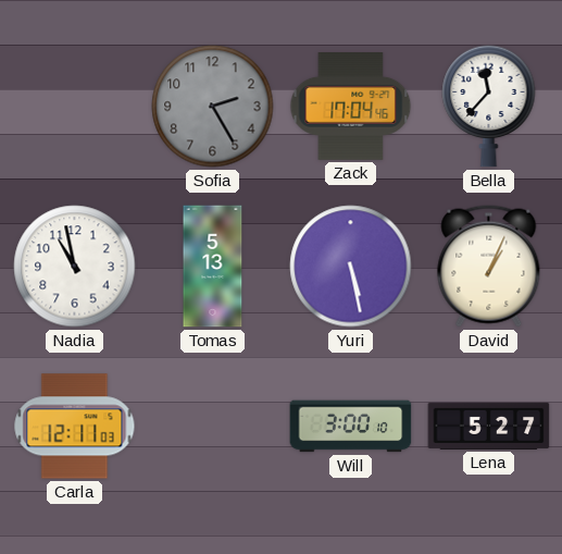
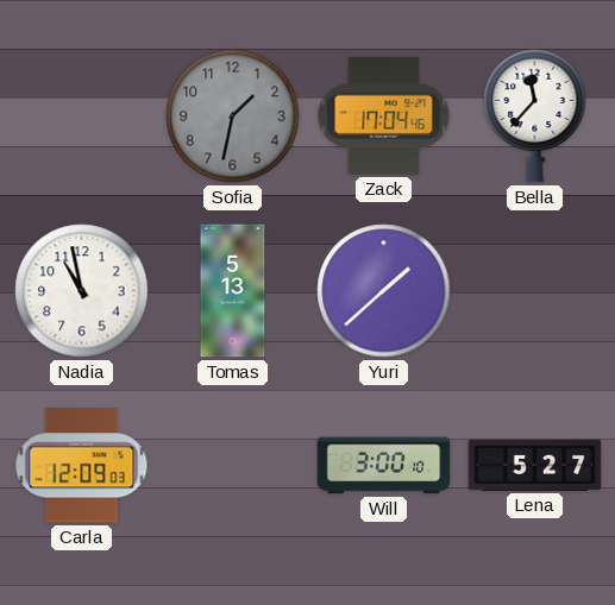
Sofia: 2:25 -> 1:32 (233, 116)
Yuri: 5:28 -> 1:38 (384, 291)
David: 1:04 -> none (489, 267)
Carla: 12:11 -> 12:09 (82, 466)
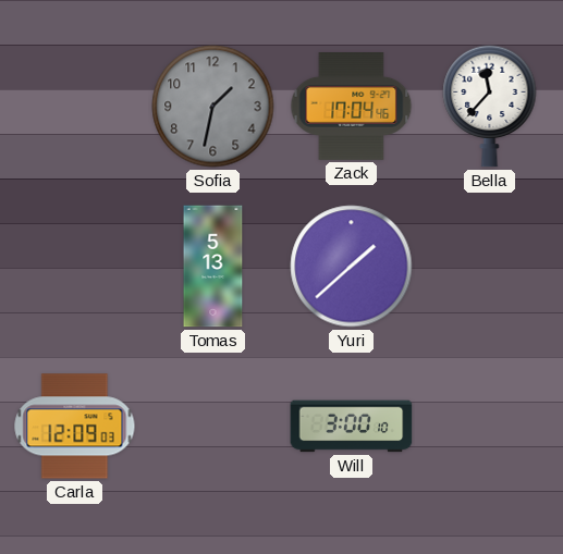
Nadia: 10:58 -> none (82, 291)
Lena: 5:27 -> none (535, 465)
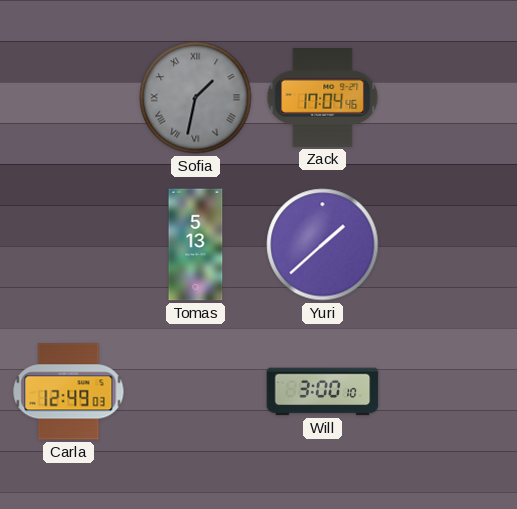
Sofia numerals: Arabic -> Roman (196, 98)
Bella: 11:37 -> none (490, 106)
Carla: 12:09 -> 12:49 (69, 392)
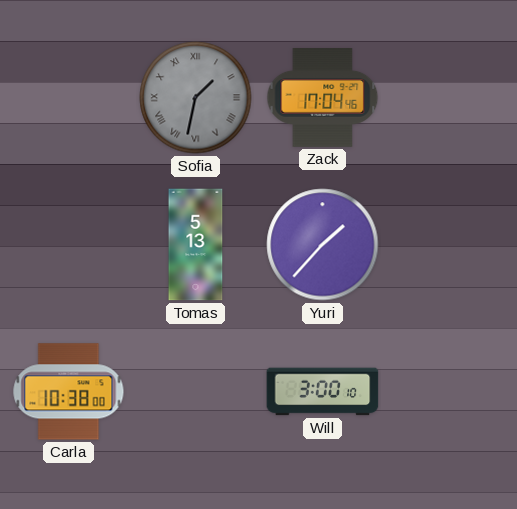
Yuri: 1:38 -> 1:37 (323, 245)
Carla: 12:49 -> 10:38 (69, 392)
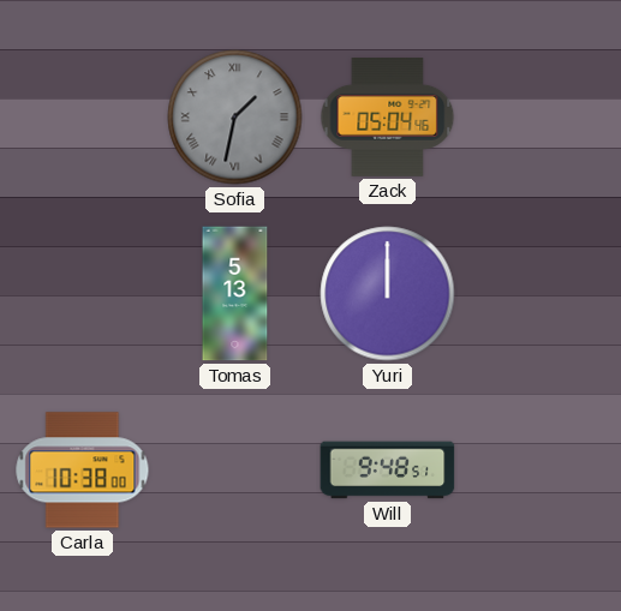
Zack: 17:04 -> 05:04 (388, 118)
Yuri: 1:37 -> 12:00 (388, 294)
Will: 3:00 -> 9:48 (388, 471)
